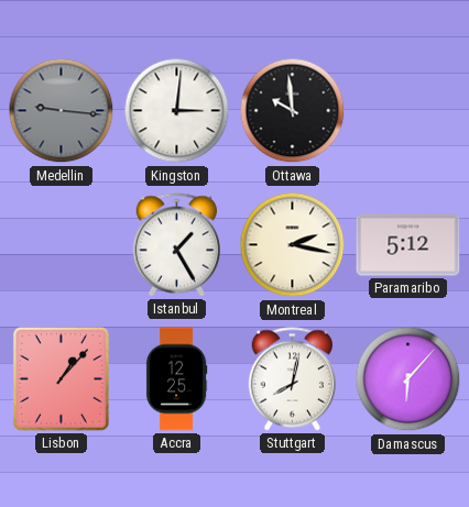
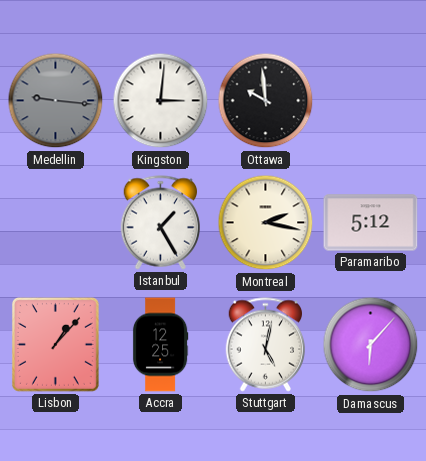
Stuttgart: 8:02 -> 5:02 (265, 345)
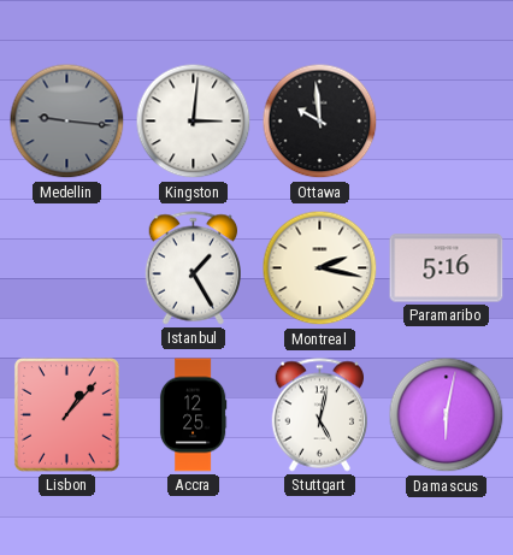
Paramaribo: 5:12 -> 5:16 (447, 268)
Damascus: 6:07 -> 6:02 (447, 415)
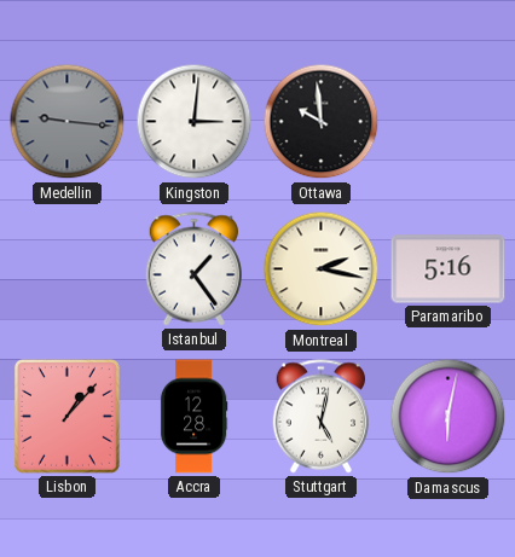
Istanbul: 1:25 -> 1:24 (193, 269)
Accra: 12:25 -> 12:28 (193, 417)
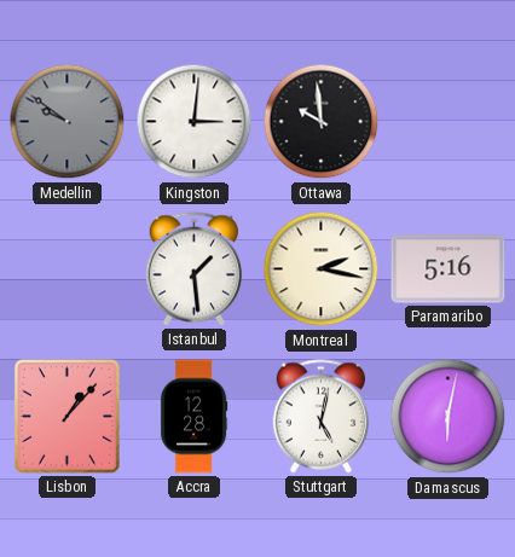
Medellin: 9:16 -> 9:51 (68, 122)
Istanbul: 1:24 -> 1:29 (193, 269)
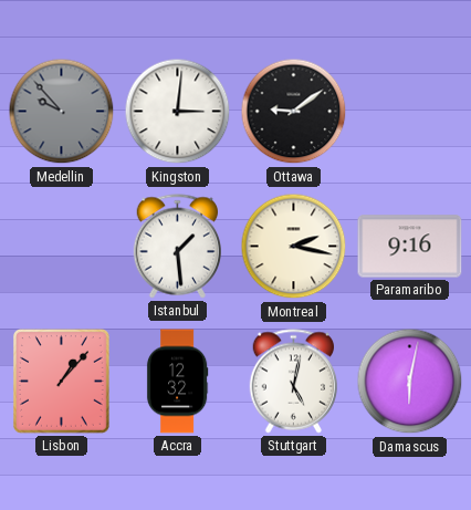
Medellin: 9:51 -> 9:53 (62, 112)
Ottawa: 9:59 -> 9:09 (294, 112)
Paramaribo: 5:16 -> 9:16 (410, 247)
Accra: 12:28 -> 12:32 (177, 382)
